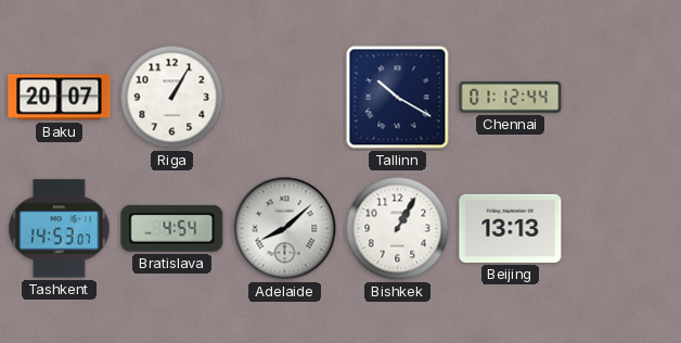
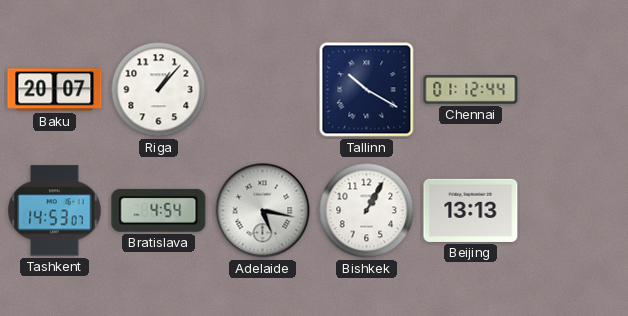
Riga: 1:05 -> 1:07 (159, 90)
Adelaide: 8:08 -> 5:17 (263, 211)
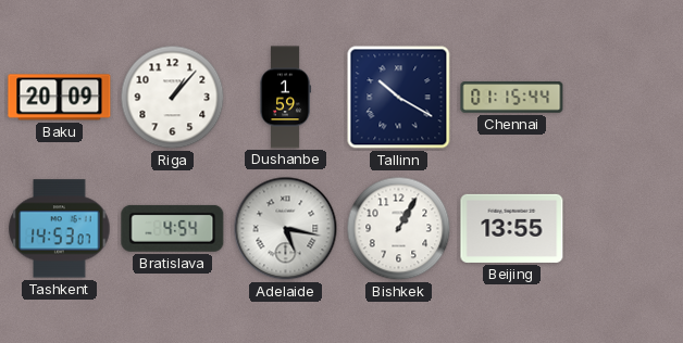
Baku: 20:07 -> 20:09 (60, 98)
Dushanbe: none -> 1:59 (285, 98)
Chennai: 01:12 -> 01:15 (512, 98)
Beijing: 13:13 -> 13:55 (512, 228)
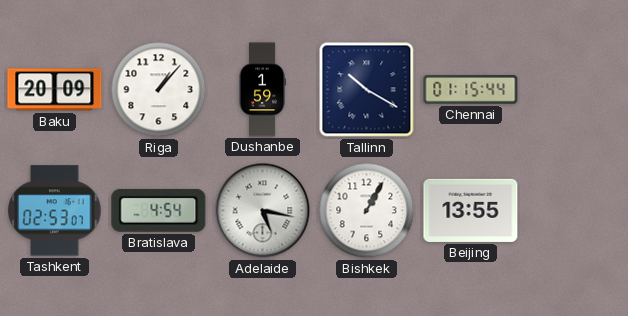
Tashkent: 14:53 -> 02:53 (55, 211)
